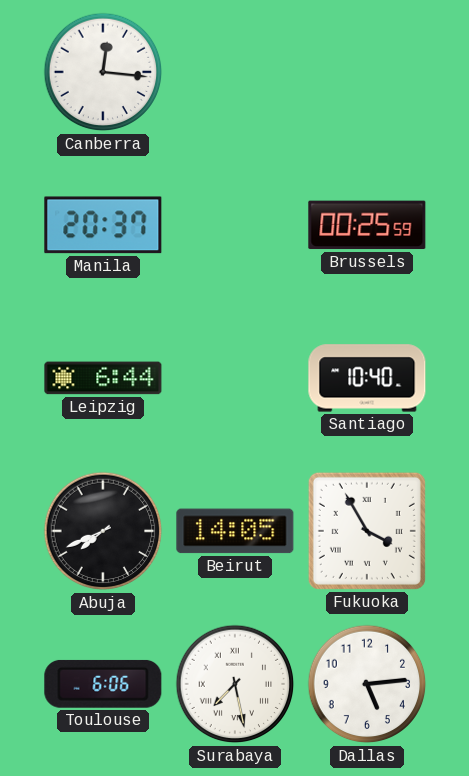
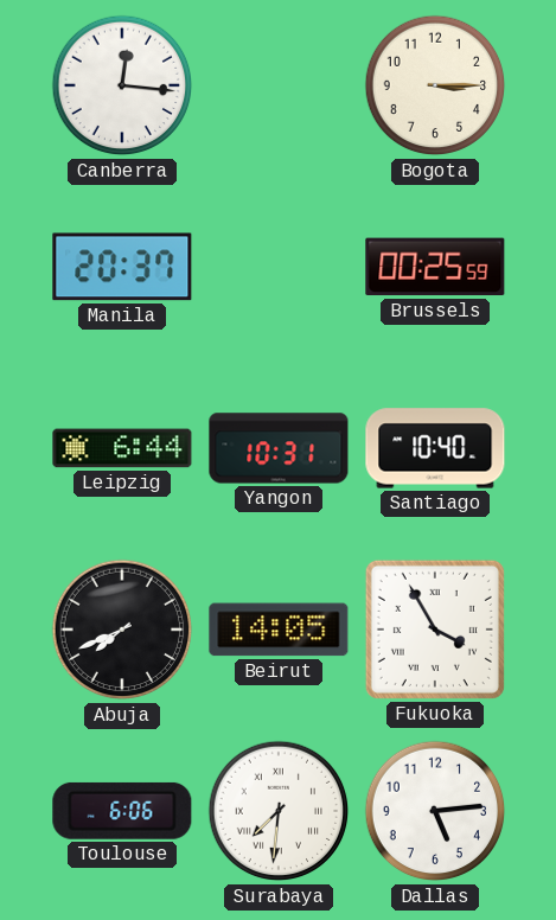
Bogota: none -> 3:15 (435, 85)
Yangon: none -> 10:31 (279, 448)
Surabaya: 7:28 -> 7:31 (279, 811)
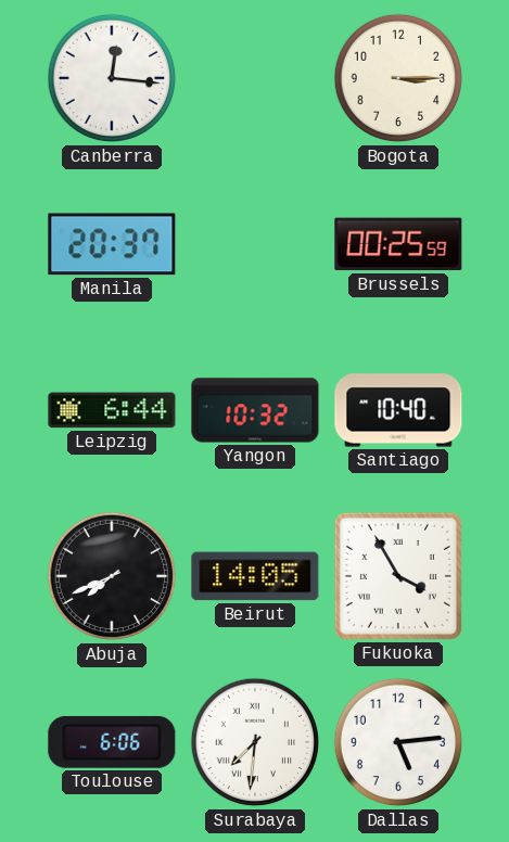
Yangon: 10:31 -> 10:32 (255, 410)
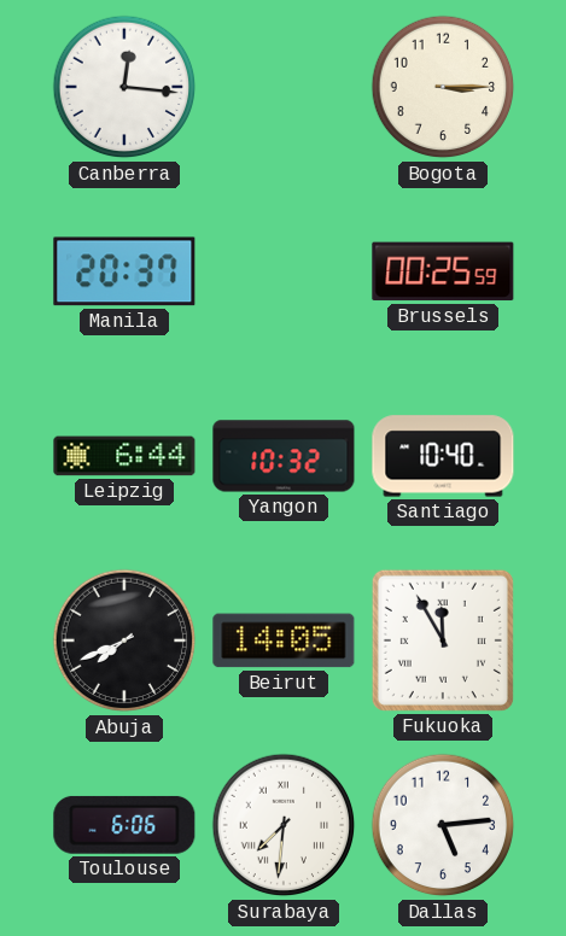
Fukuoka: 3:55 -> 11:55 (443, 640)
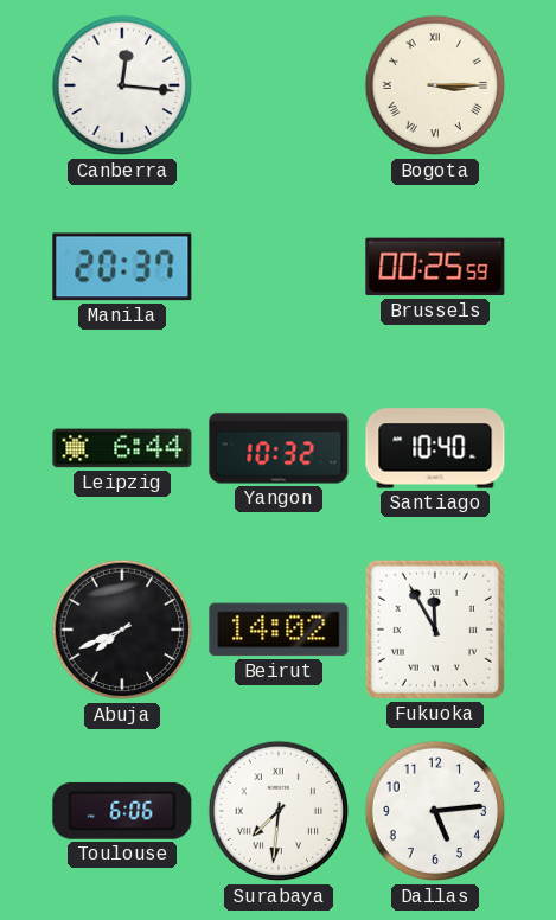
Bogota numerals: Arabic -> Roman (435, 85)
Beirut: 14:05 -> 14:02 (279, 630)
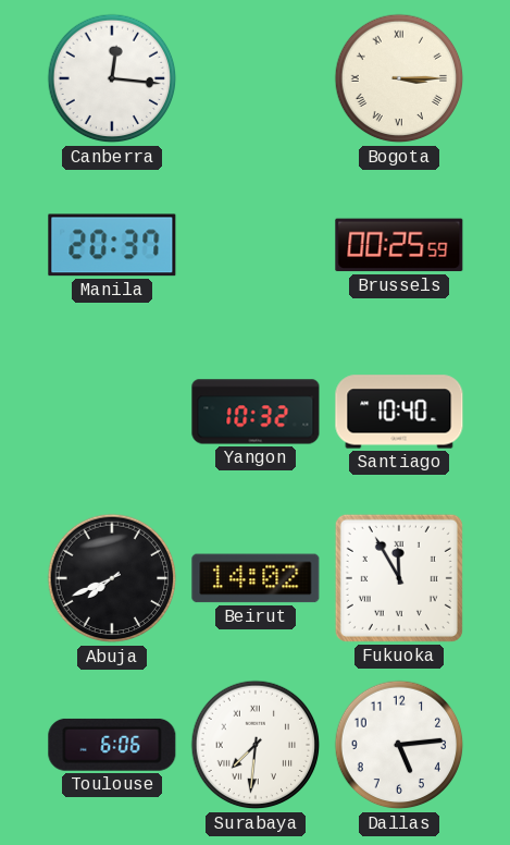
Leipzig: 6:44 -> none (122, 448)
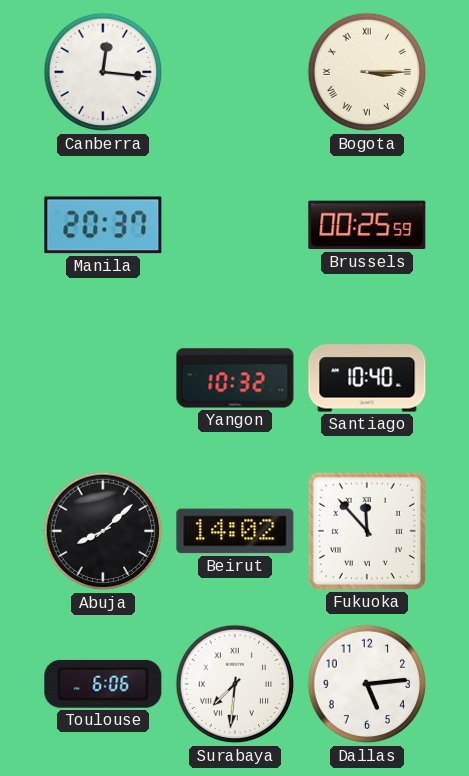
Abuja: 7:41 -> 8:08 (103, 531)
Fukuoka: 11:55 -> 11:53 (367, 531)
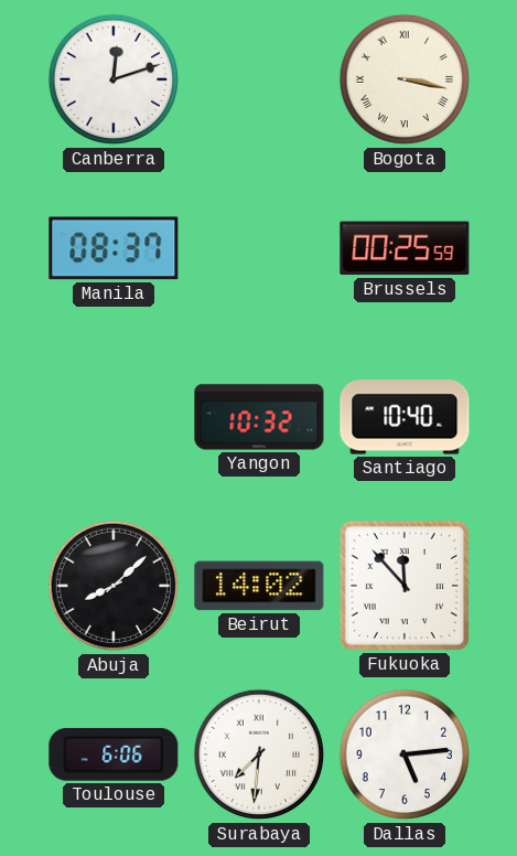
Canberra: 12:16 -> 12:12 (114, 79)
Bogota: 3:15 -> 3:17 (405, 79)
Manila: 20:37 -> 08:37 (114, 248)
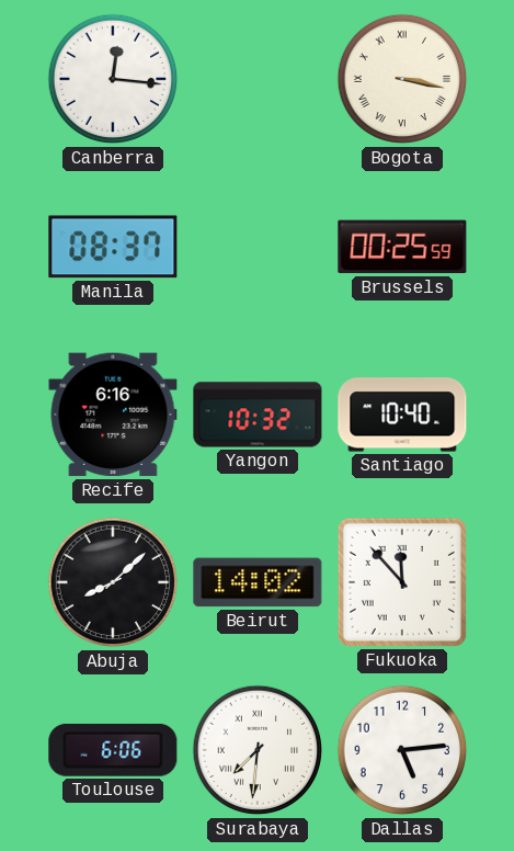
Canberra: 12:12 -> 12:16 (113, 79)
Recife: none -> 6:16 (113, 415)
